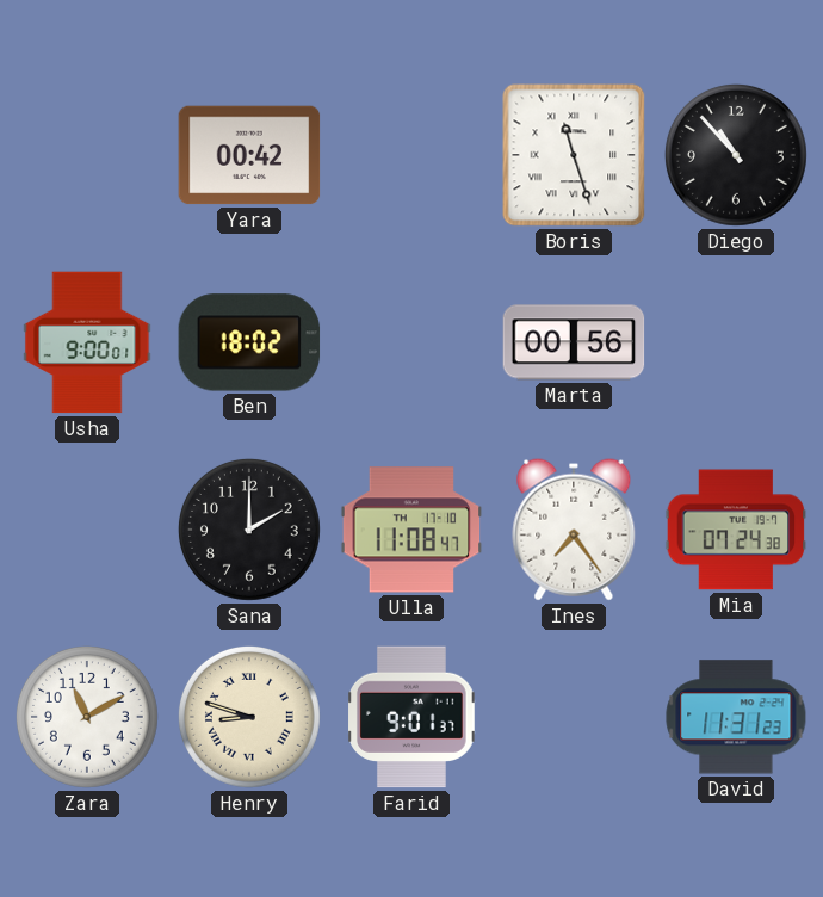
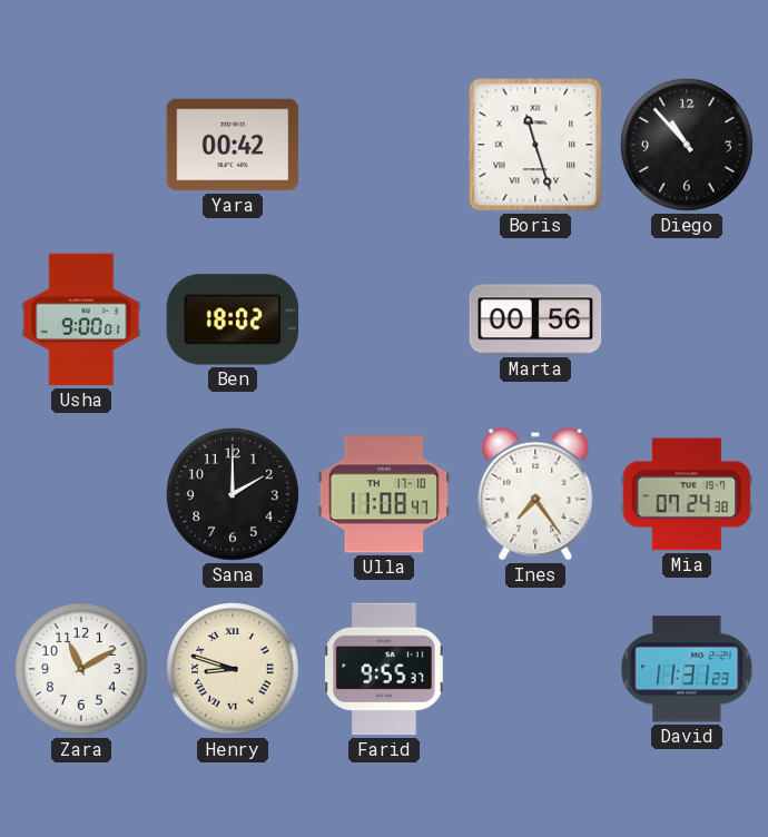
Farid: 9:01 -> 9:55 (384, 669)
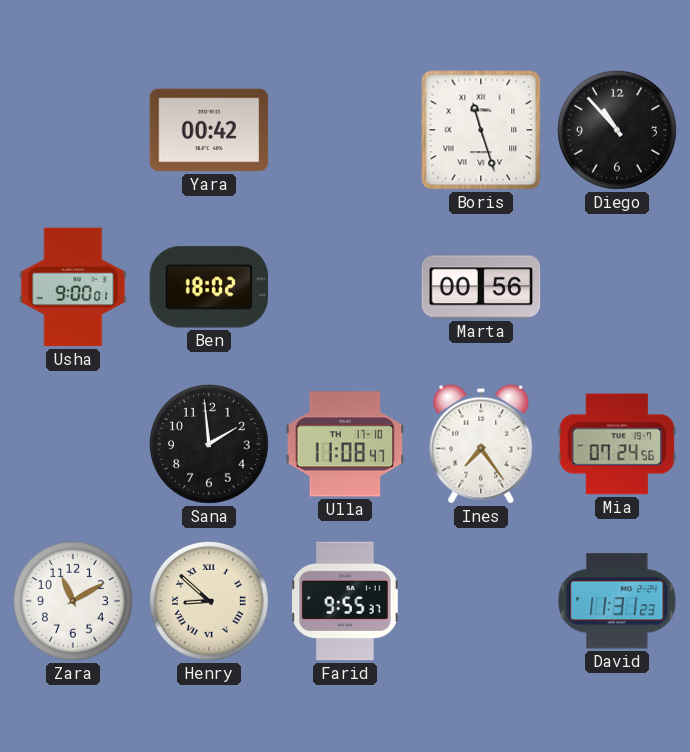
Sana: 2:00 -> 1:59 (209, 444)
Mia: 07:24:38 -> 07:24:56 (617, 444)
Henry: 8:48 -> 8:52 (209, 601)
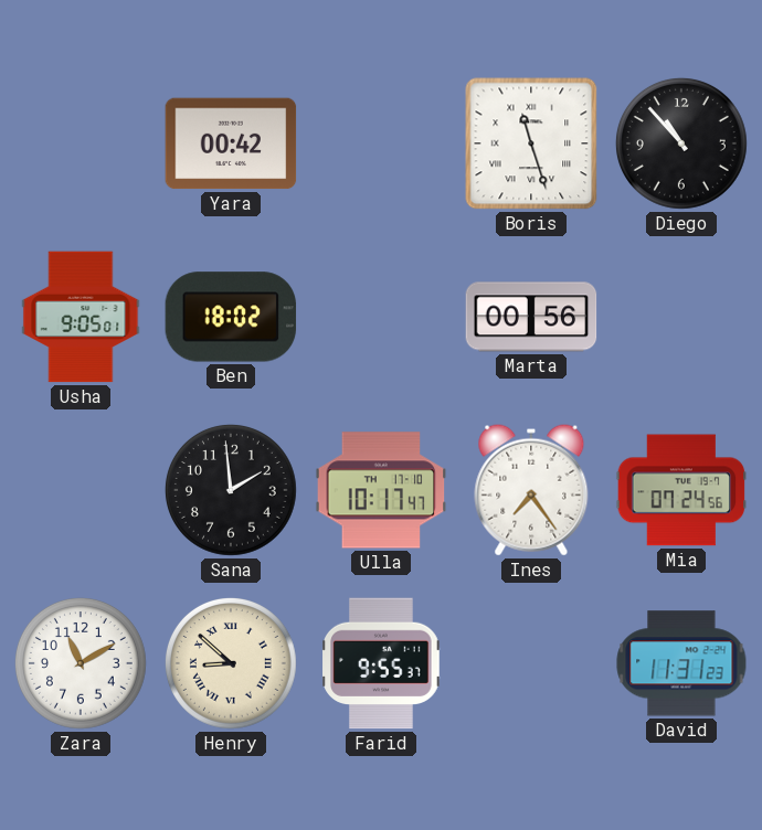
Usha: 9:00 -> 9:05 (81, 317)
Ulla: 11:08 -> 10:17 (381, 490)
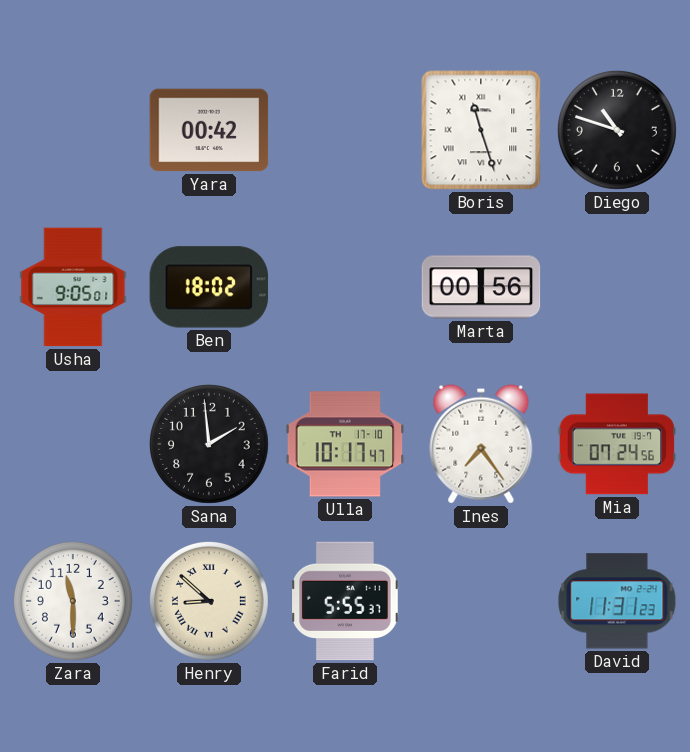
Diego: 10:53 -> 10:48 (617, 130)
Zara: 11:10 -> 11:30 (73, 601)
Farid: 9:55 -> 5:55 (345, 601)
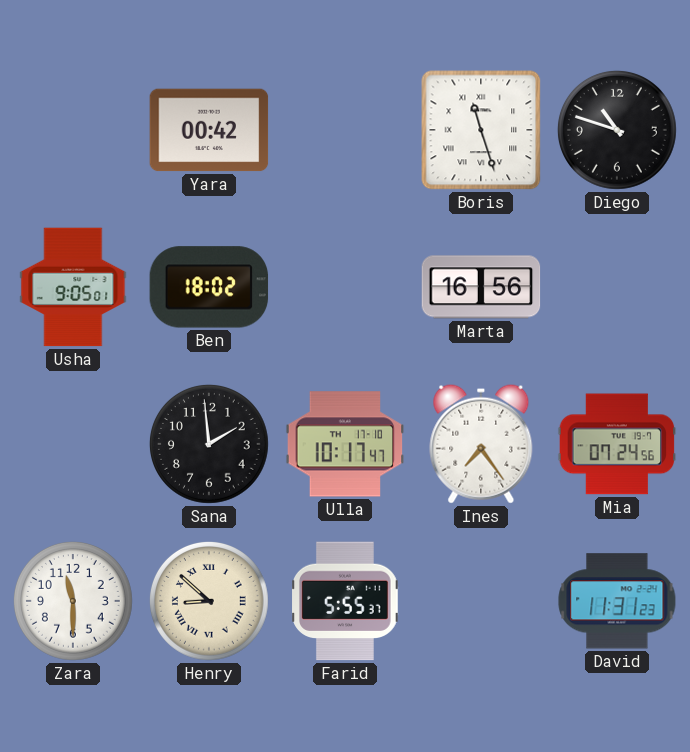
Marta: 00:56 -> 16:56 (481, 287)
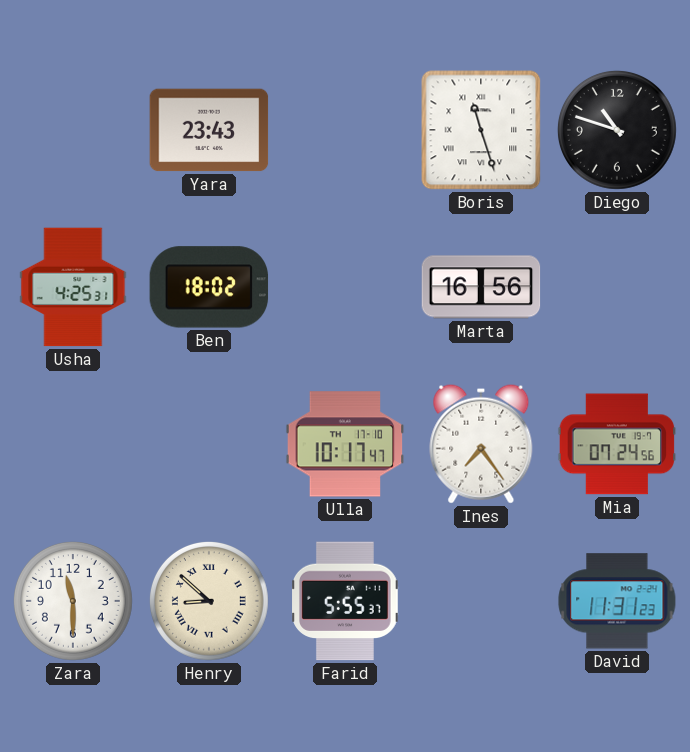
Yara: 00:42 -> 23:43 (209, 130)
Usha: 9:05 -> 4:25 (73, 287)
Sana: 1:59 -> none (209, 444)
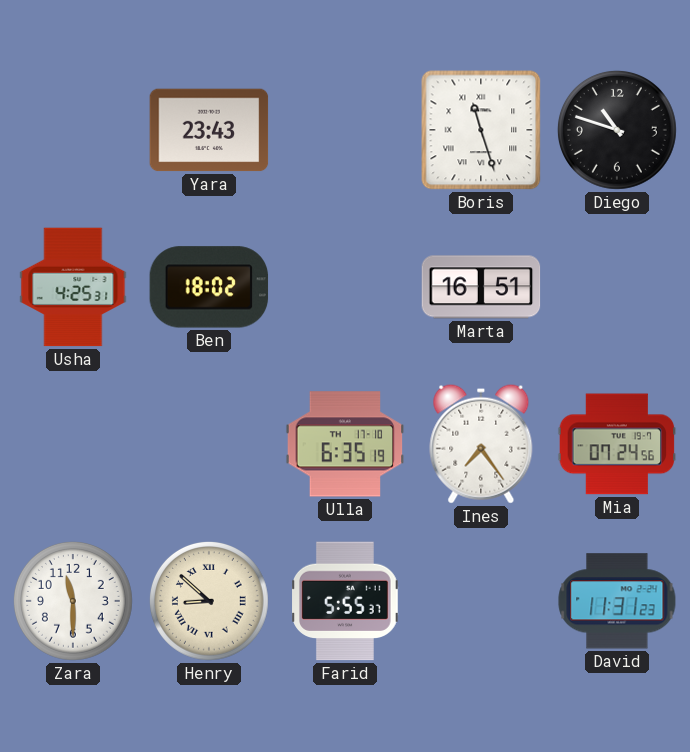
Marta: 16:56 -> 16:51 (481, 287)
Ulla: 10:17 -> 6:35 (345, 444)
